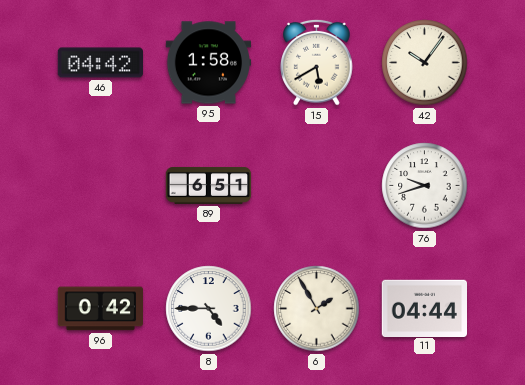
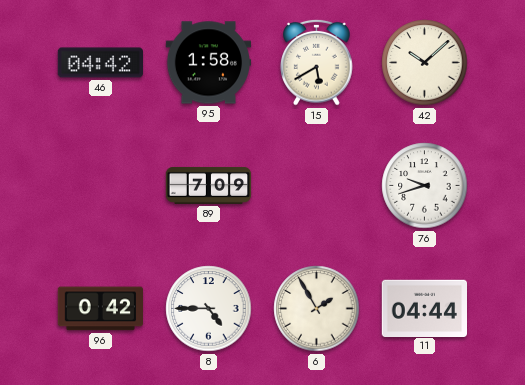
42: 10:06 -> 10:08 (425, 63)
89: 6:51 -> 7:09 (209, 185)
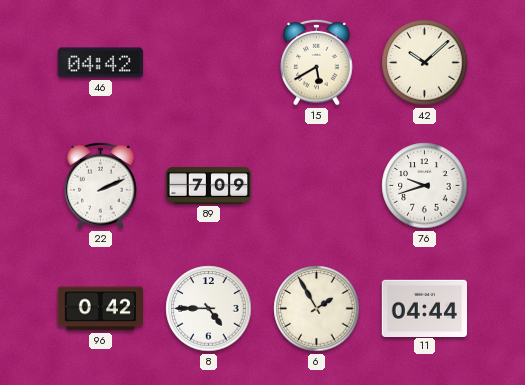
95: 1:58 -> none (209, 63)
22: none -> 2:11 (101, 185)
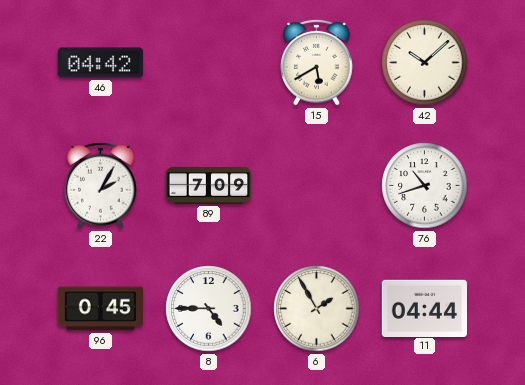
22: 2:11 -> 2:05 (101, 185)
76: 9:42 -> 10:42 (425, 186)
96: 0:42 -> 0:45 (100, 309)
